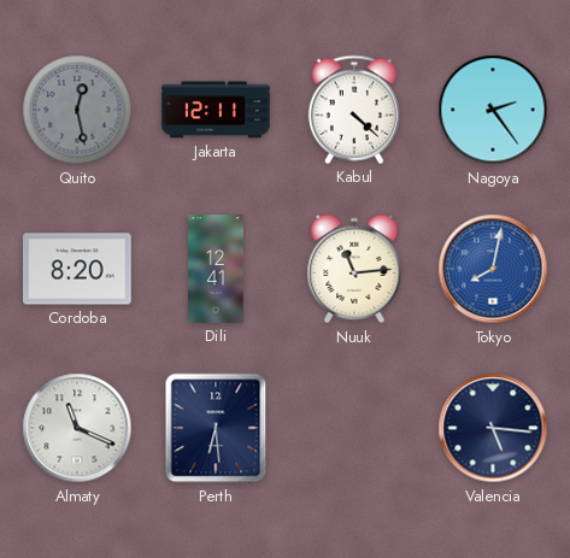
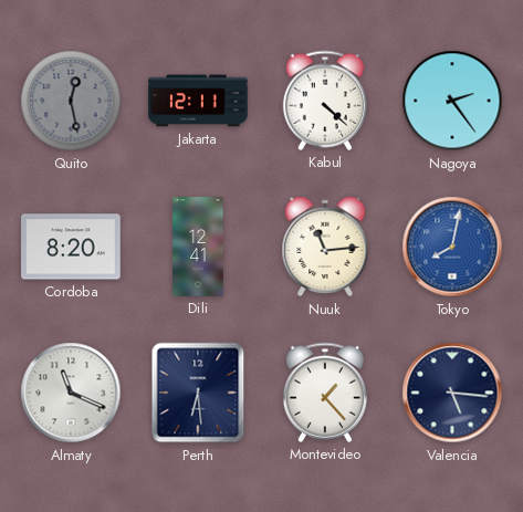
Montevideo: none -> 1:23 (325, 393)
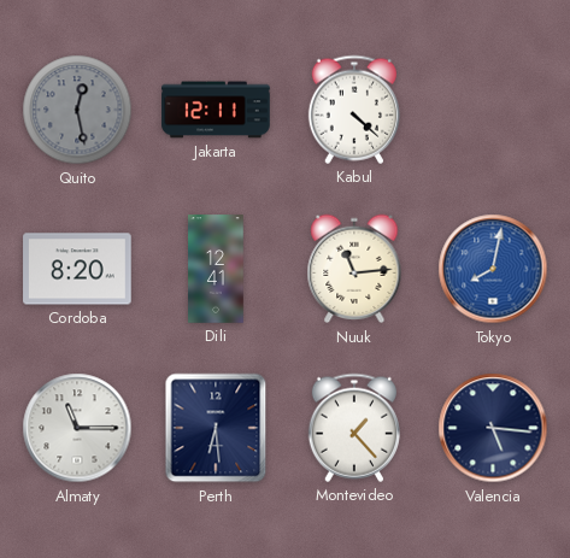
Nagoya: 2:24 -> none (452, 101)
Almaty: 11:19 -> 11:15 (77, 428)
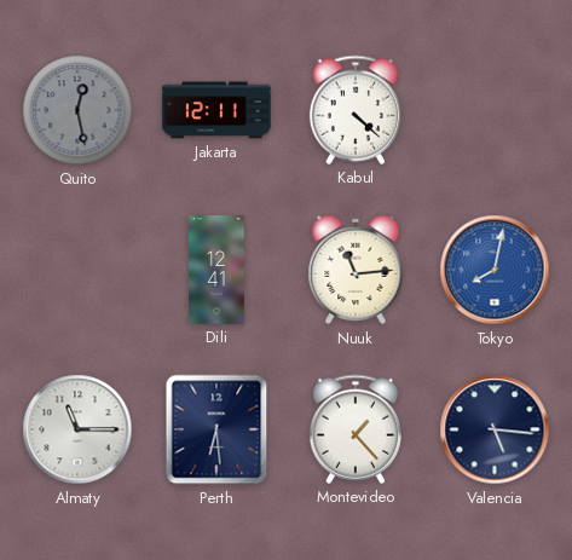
Cordoba: 8:20 -> none (77, 269)
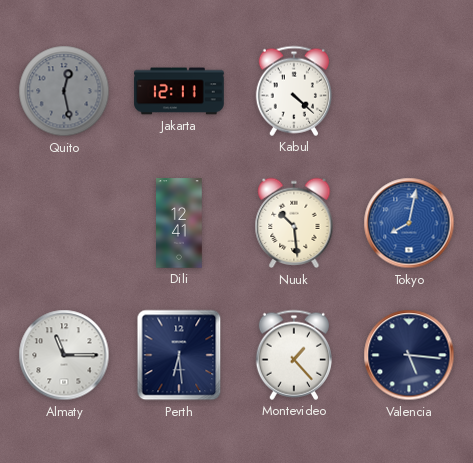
Nuuk: 11:14 -> 10:29 (294, 223)
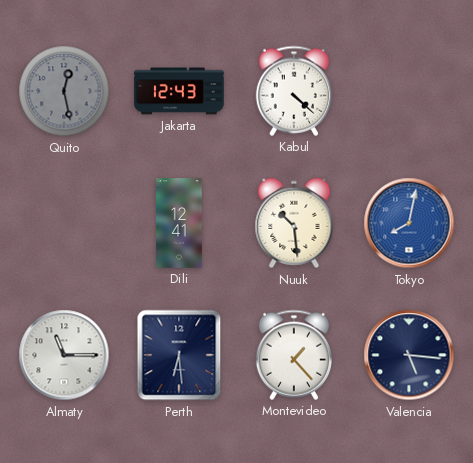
Jakarta: 12:11 -> 12:43 (179, 91)
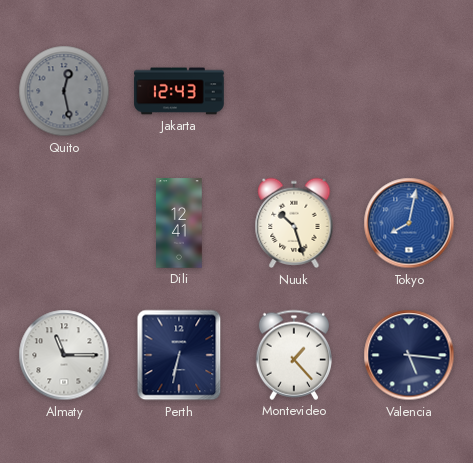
Kabul: 4:22 -> none (294, 91)
Nuuk: 10:29 -> 10:27 (294, 223)
Perth: 6:29 -> 6:32 (179, 355)
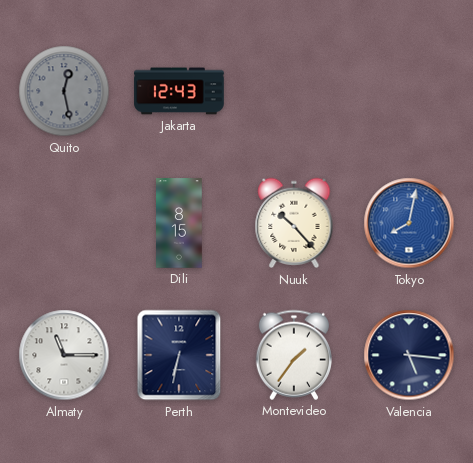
Dili: 12:41 -> 8:15 (179, 223)
Nuuk: 10:27 -> 10:23 (294, 223)
Montevideo: 1:23 -> 1:36 (294, 355)
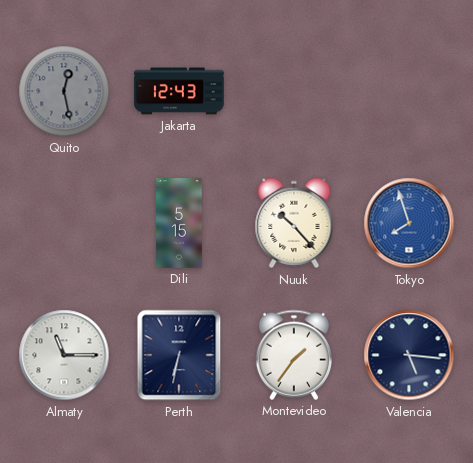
Dili: 8:15 -> 5:15 (179, 223)
Tokyo: 8:02 -> 7:57 (409, 223)
